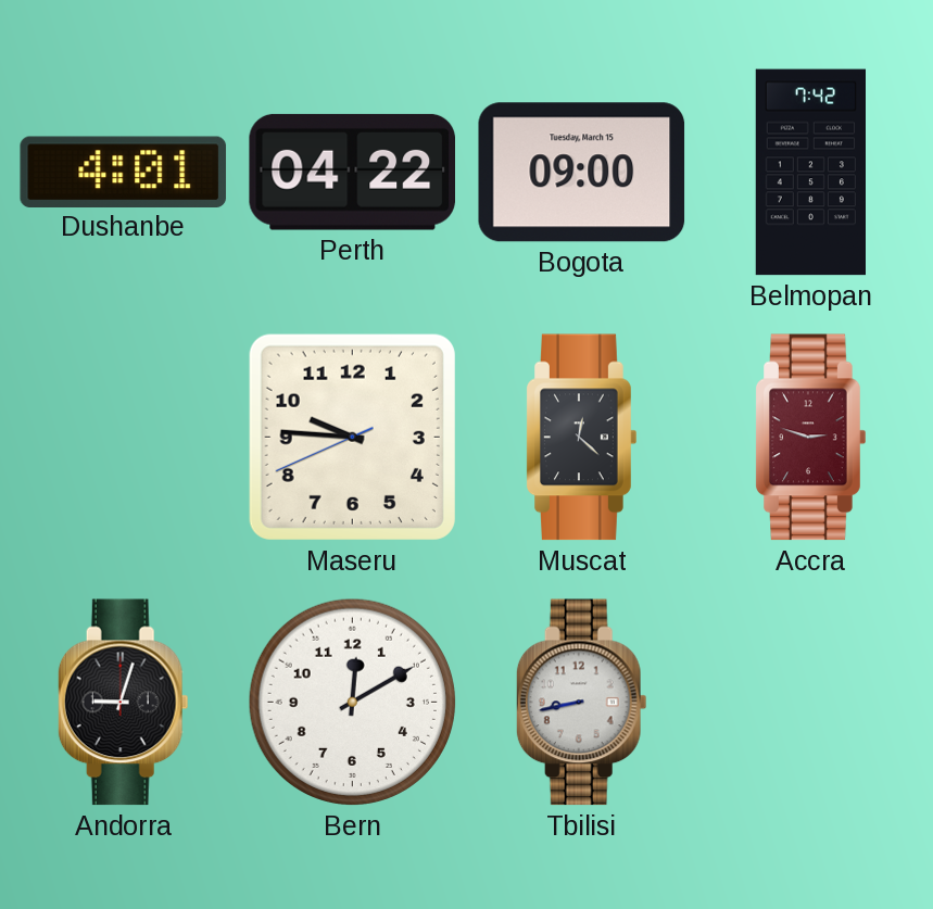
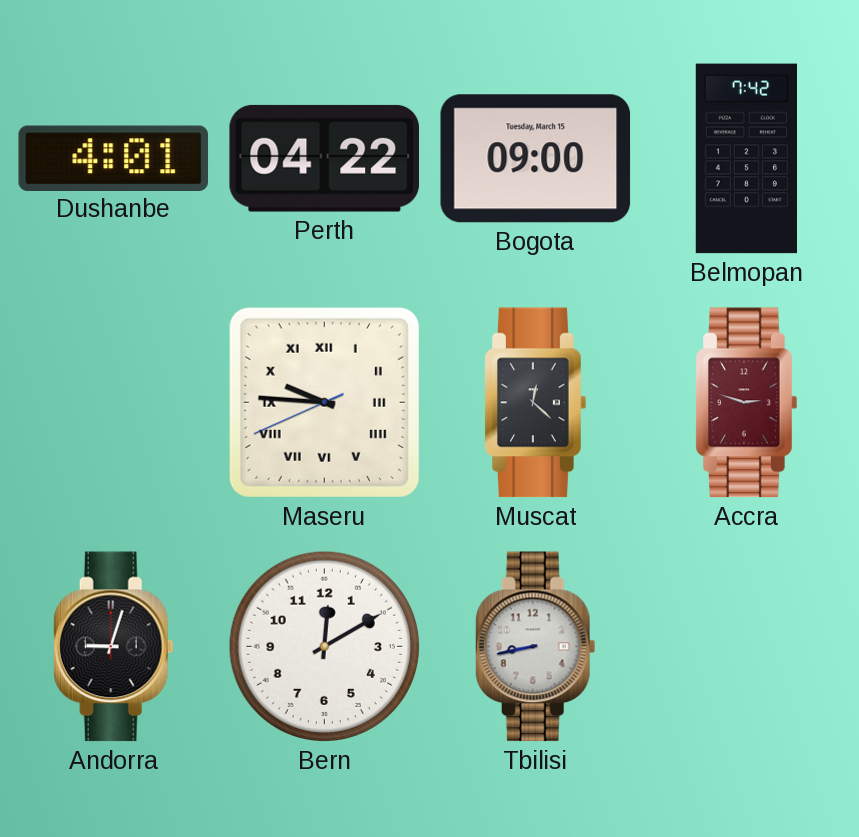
Maseru numerals: Arabic -> Roman (324, 402)
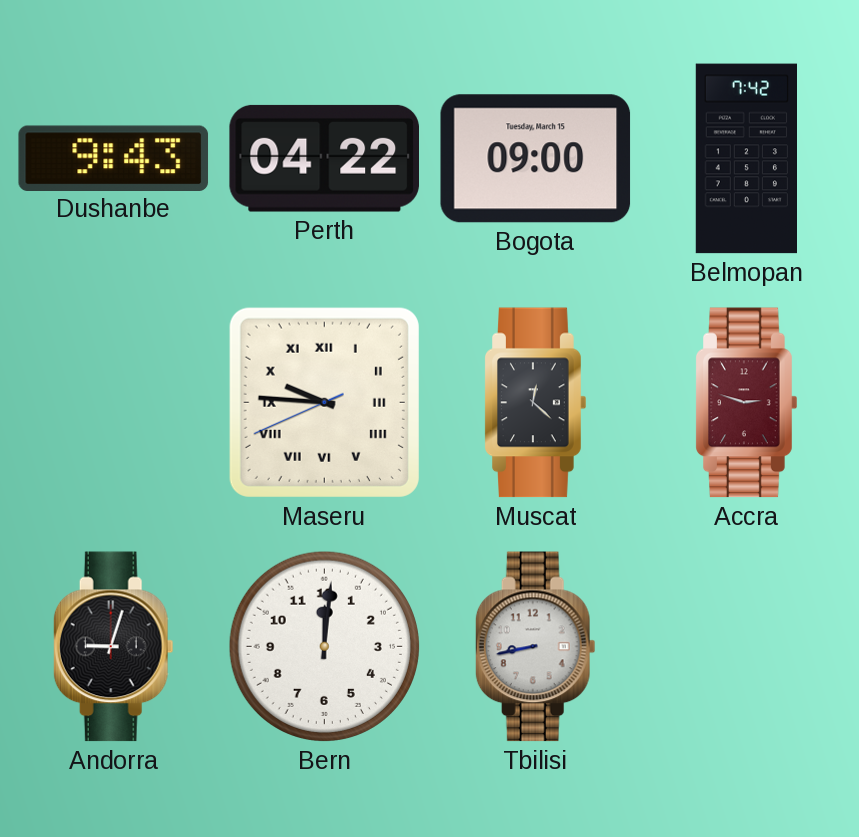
Dushanbe: 4:01 -> 9:43 (114, 158)
Bern: 12:10 -> 12:01 (324, 646)
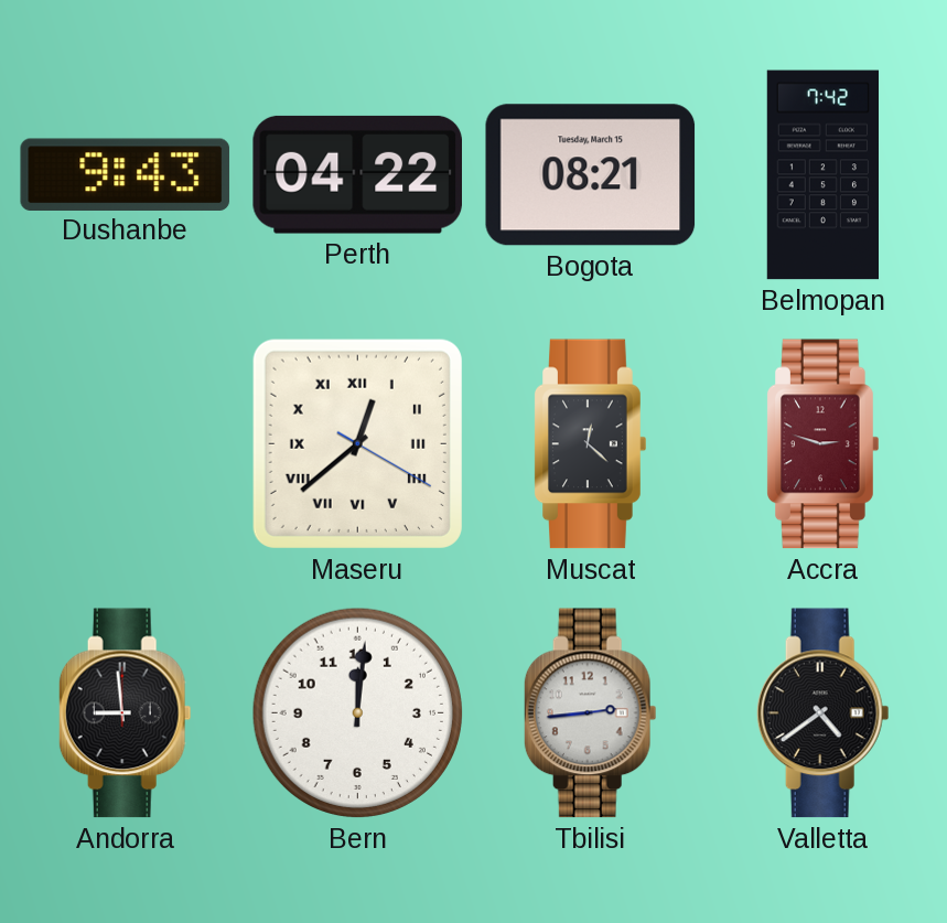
Bogota: 09:00 -> 08:21 (591, 175)
Maseru: 9:45 -> 12:38 (357, 443)
Andorra: 9:03 -> 8:59 (125, 713)
Tbilisi: 8:43 -> 2:44 (590, 713)
Valletta: none -> 4:39 (822, 713)
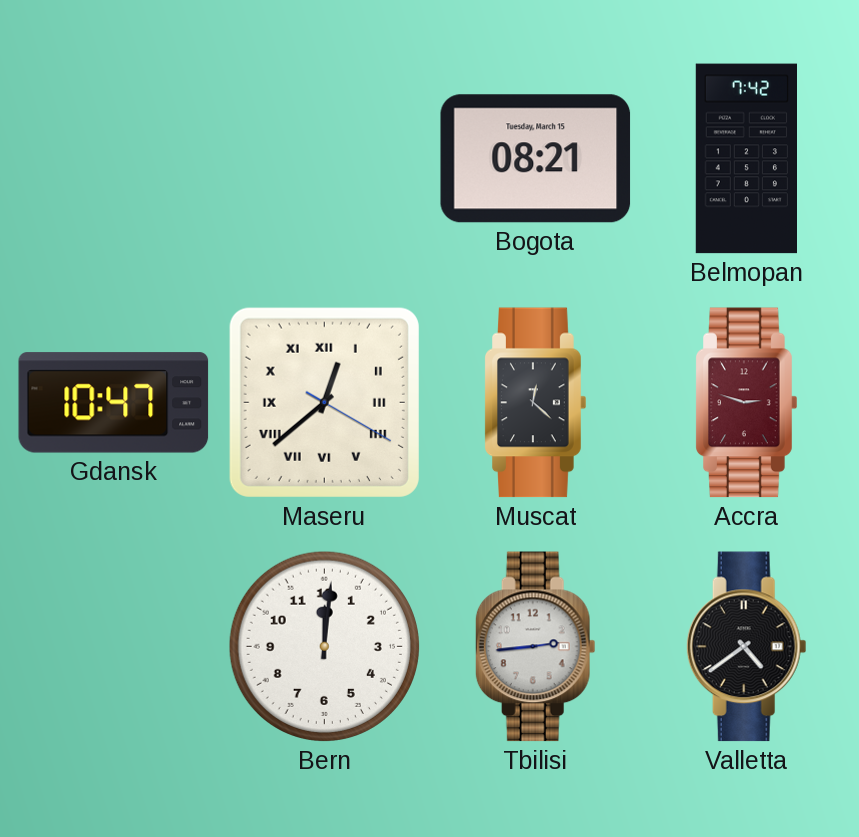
Dushanbe: 9:43 -> none (126, 174)
Perth: 04:22 -> none (357, 174)
Gdansk: none -> 10:47 (114, 403)
Andorra: 8:59 -> none (125, 713)
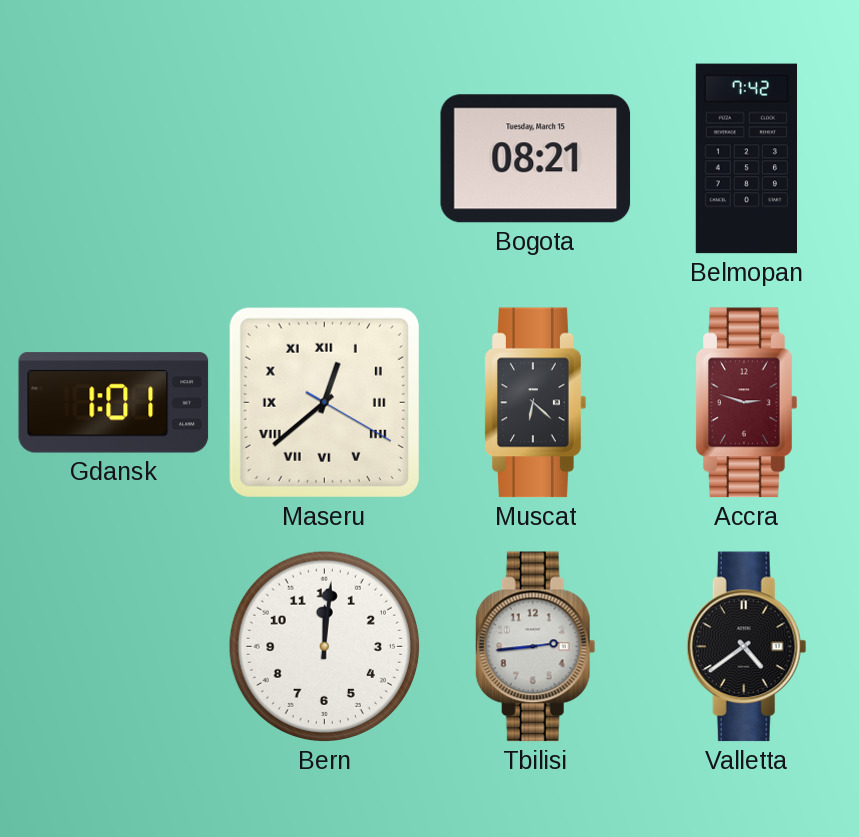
Gdansk: 10:47 -> 1:01 (114, 403)
Muscat: 12:22 -> 6:22 (536, 403)
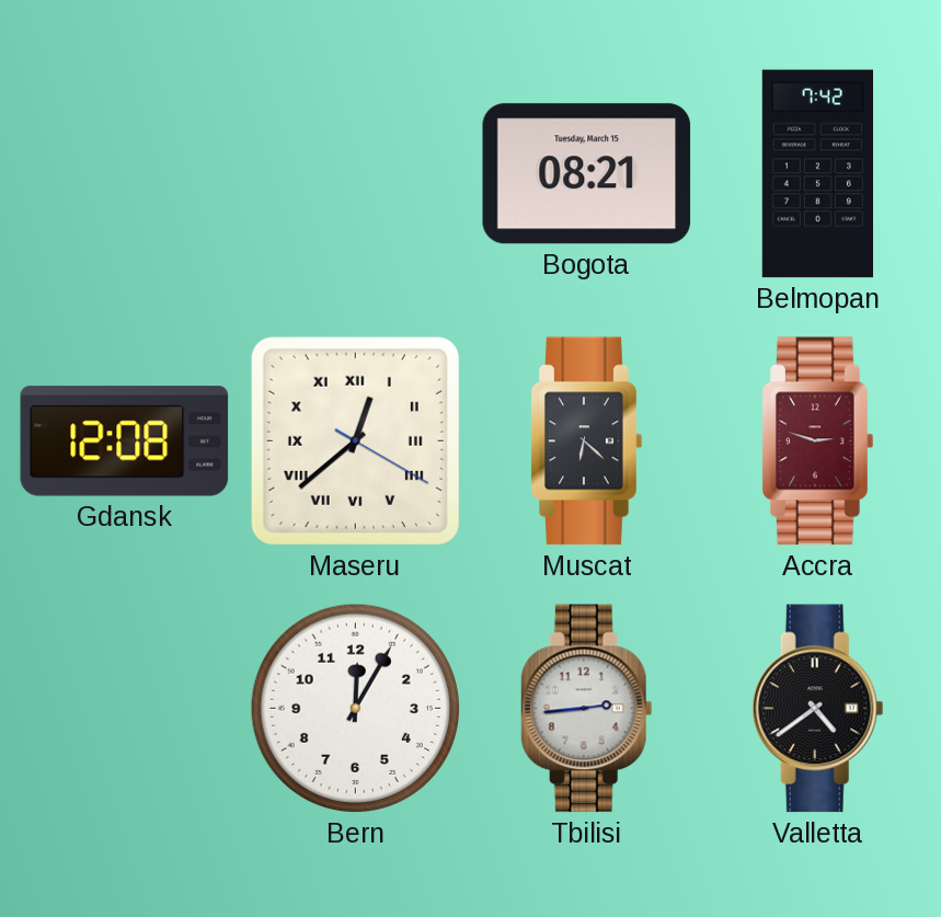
Gdansk: 1:01 -> 12:08 (125, 442)
Bern: 12:01 -> 12:05 (355, 708)
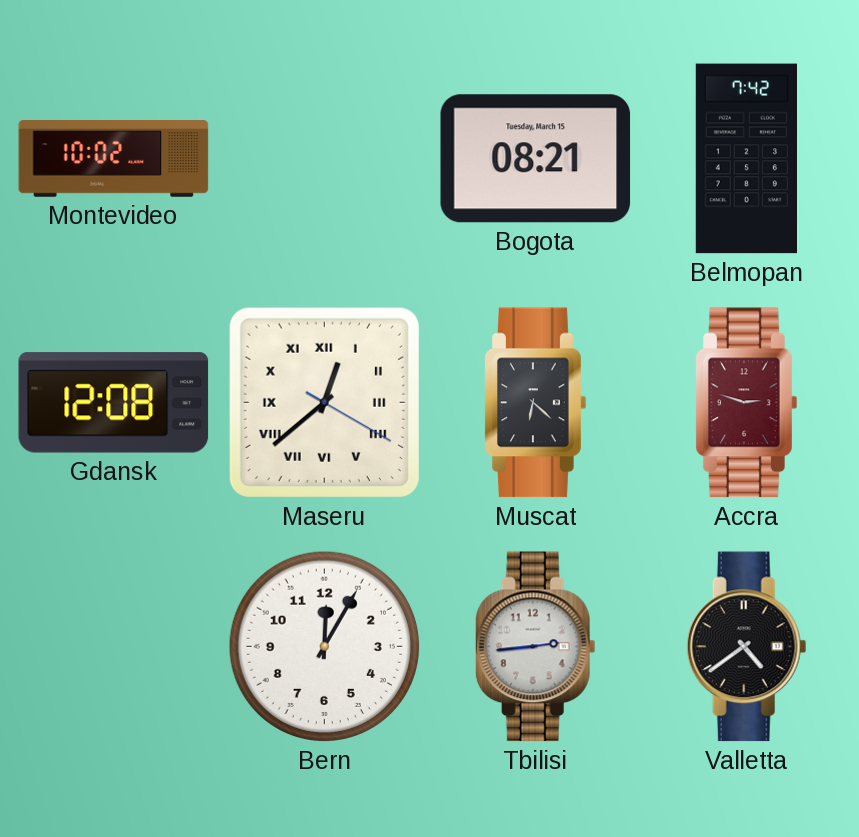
Montevideo: none -> 10:02 (114, 159)
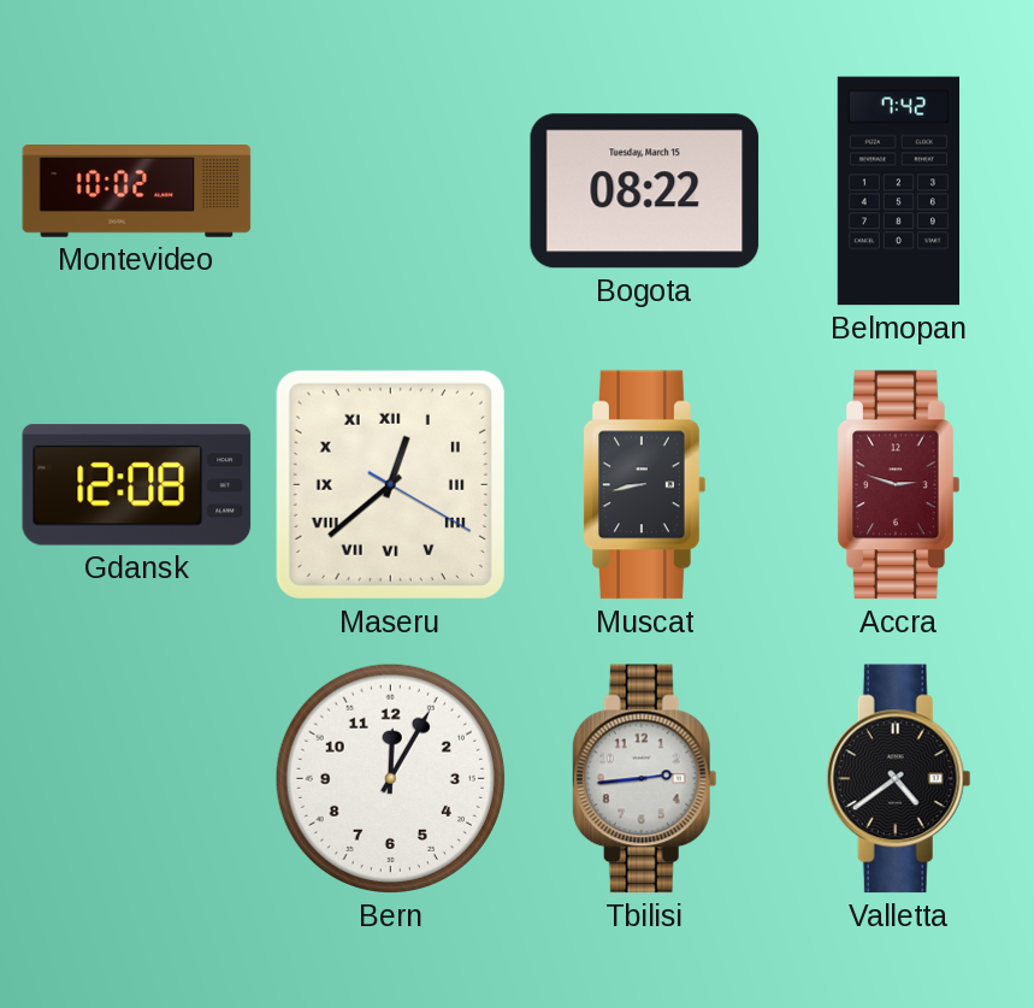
Bogota: 08:21 -> 08:22 (645, 191)
Muscat: 6:22 -> 8:43 (645, 485)
